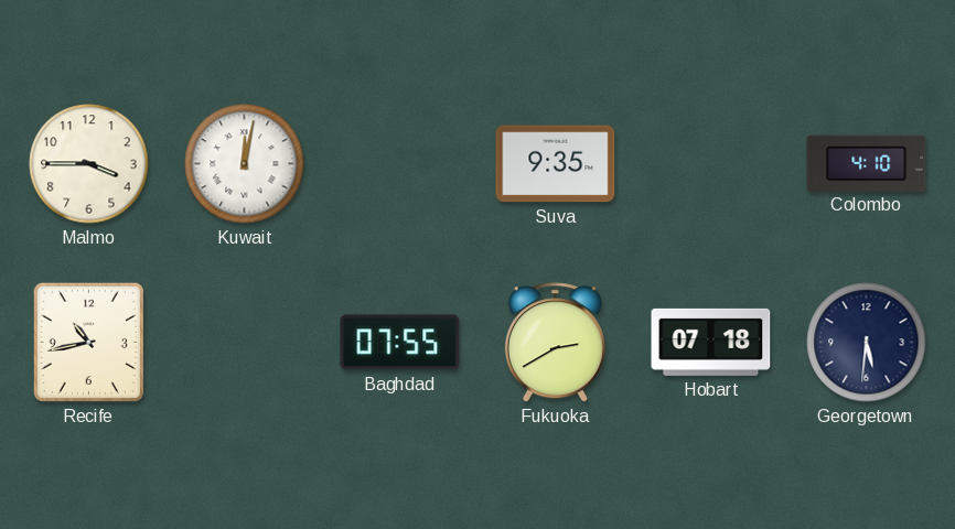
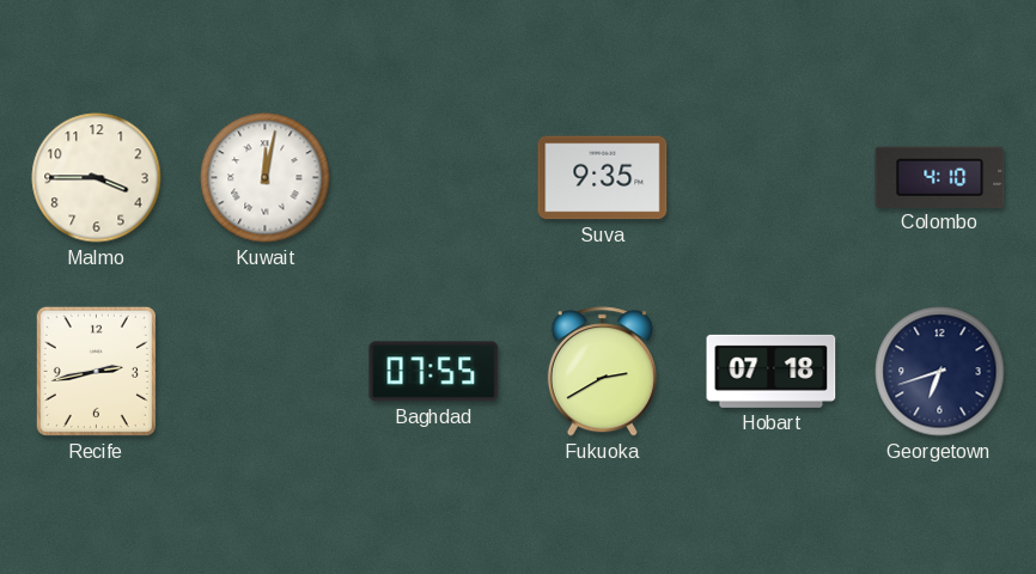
Recife: 10:43 -> 2:43 (96, 371)
Georgetown: 5:31 -> 6:42 (940, 372)
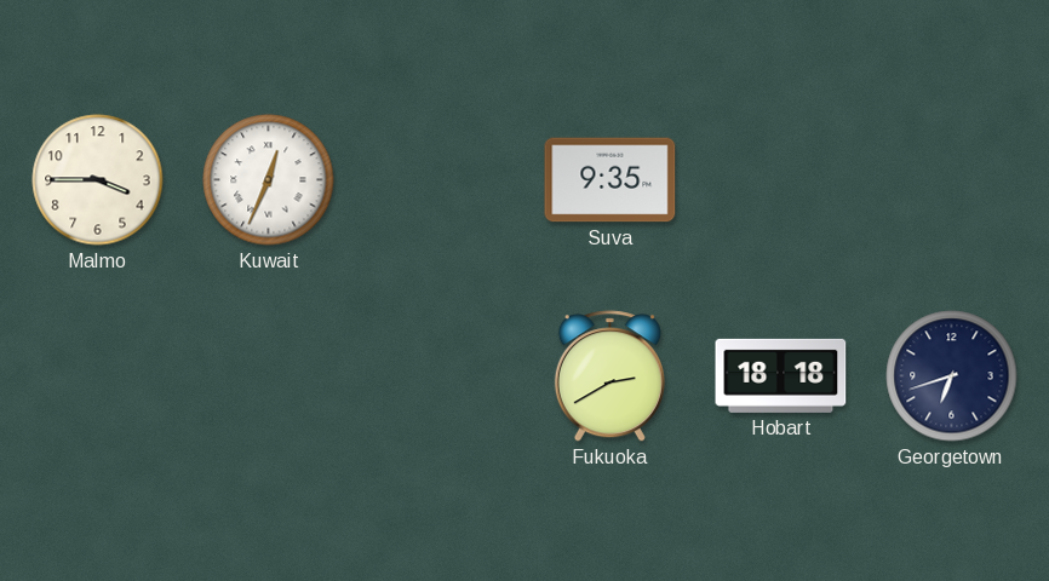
Kuwait: 12:02 -> 12:34 (269, 180)
Colombo: 4:10 -> none (940, 177)
Recife: 2:43 -> none (96, 371)
Baghdad: 07:55 -> none (434, 372)
Hobart: 07:18 -> 18:18 (781, 375)
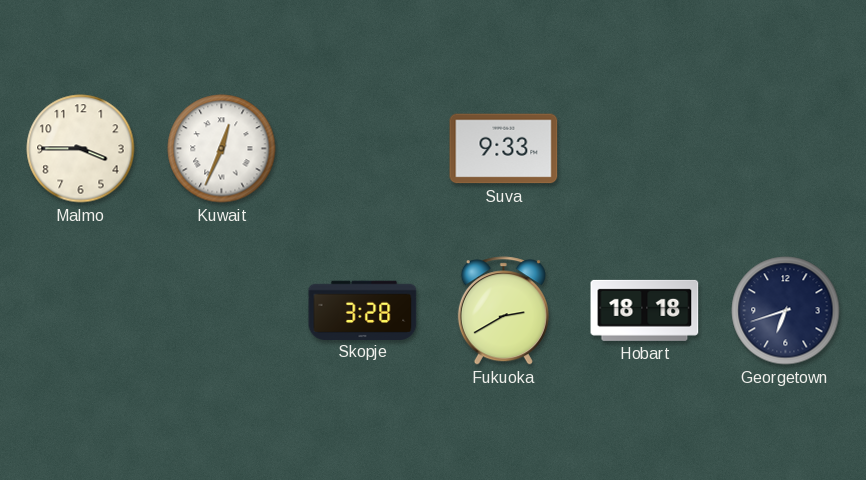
Suva: 9:35 -> 9:33 (504, 149)
Skopje: none -> 3:28 (363, 310)
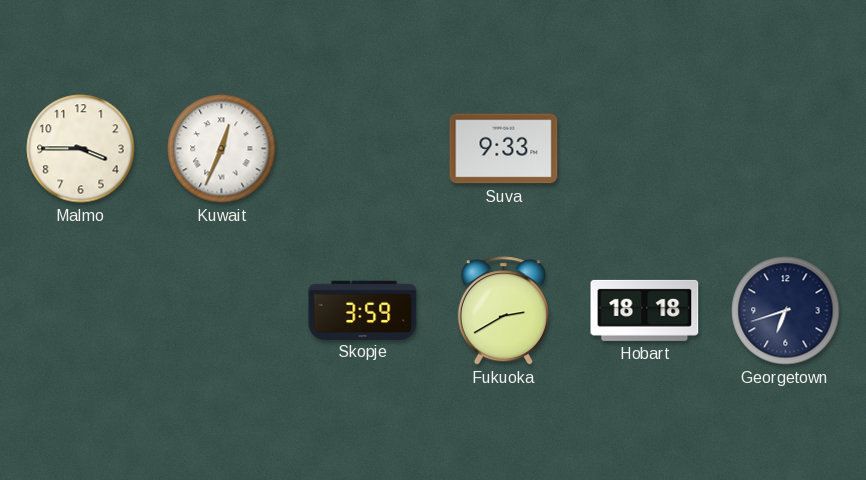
Skopje: 3:28 -> 3:59 (363, 310)
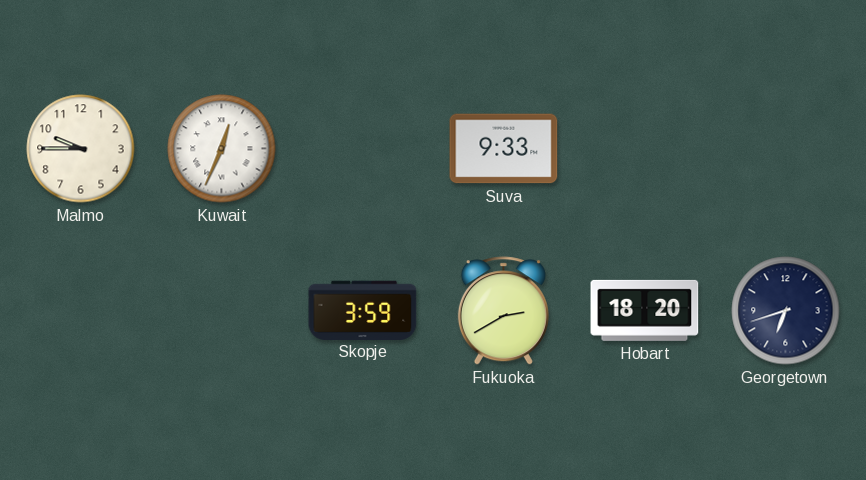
Malmo: 3:45 -> 9:45 (81, 149)
Hobart: 18:18 -> 18:20 (645, 310)
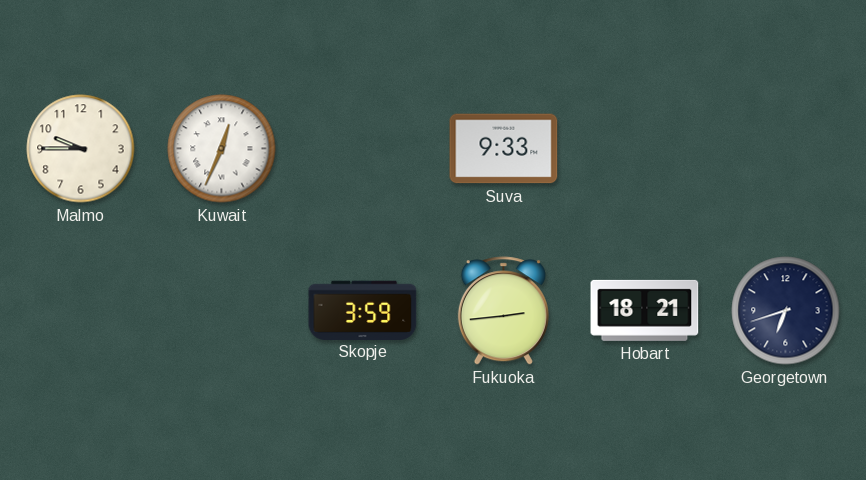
Fukuoka: 2:40 -> 2:44 (503, 311)
Hobart: 18:20 -> 18:21 (645, 310)
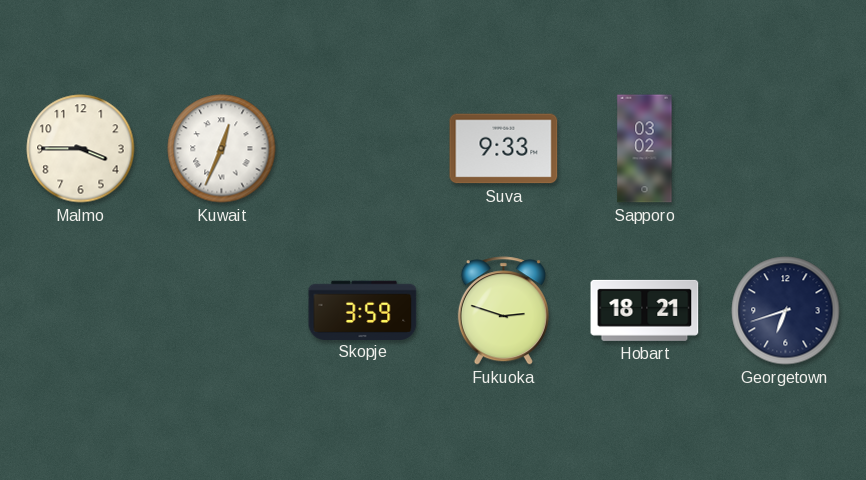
Malmo: 9:45 -> 3:45 (81, 149)
Sapporo: none -> 03:02 (645, 149)
Fukuoka: 2:44 -> 2:48 (503, 311)
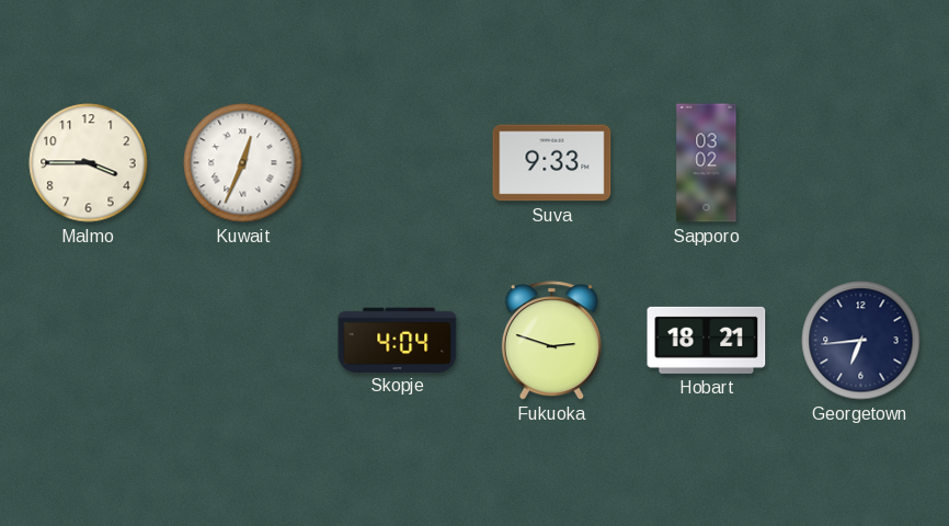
Skopje: 3:59 -> 4:04 (398, 340)
Georgetown: 6:42 -> 6:44 (861, 341)
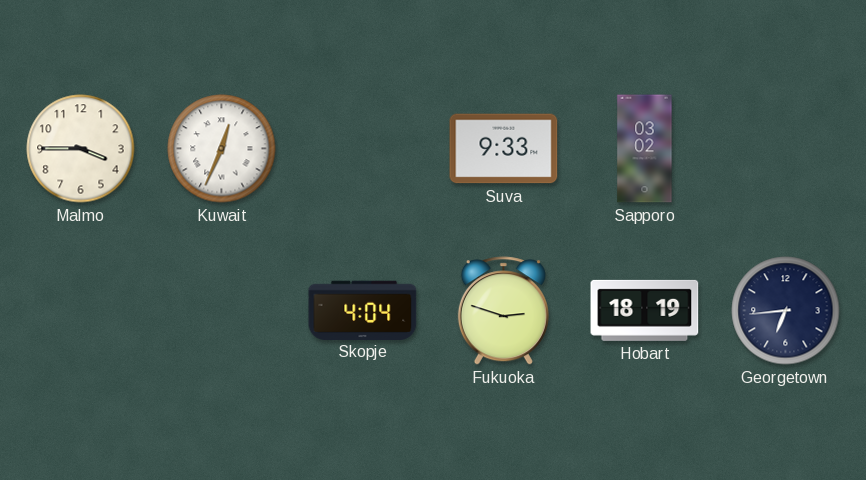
Hobart: 18:21 -> 18:19 (645, 310)
